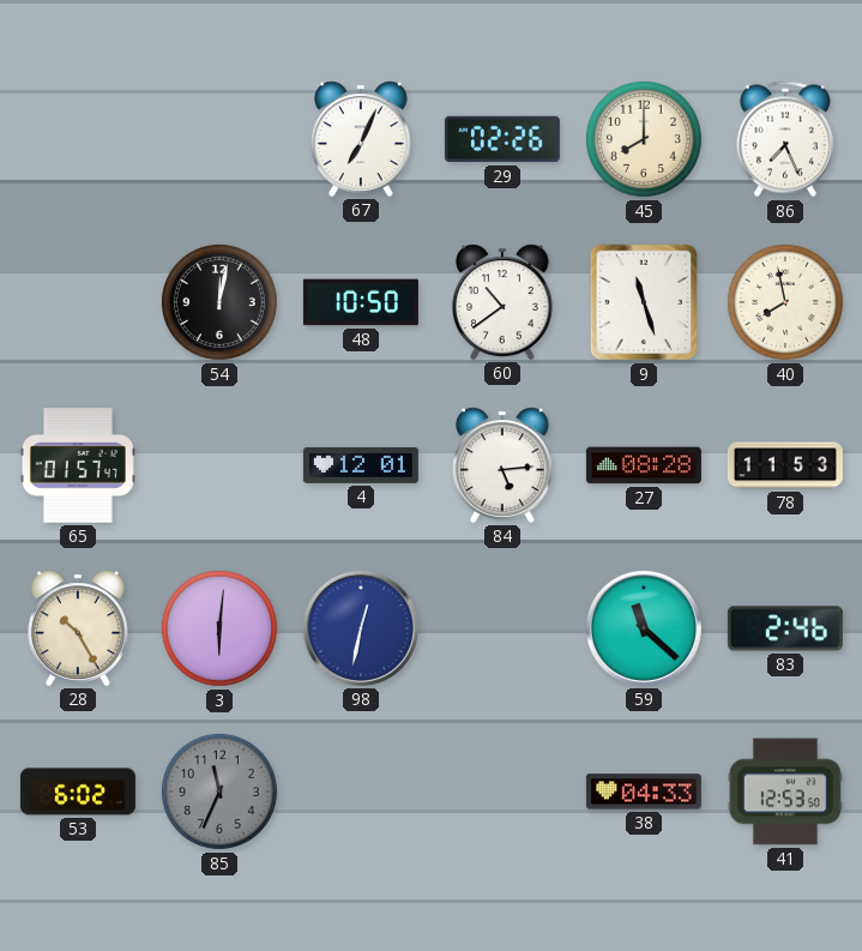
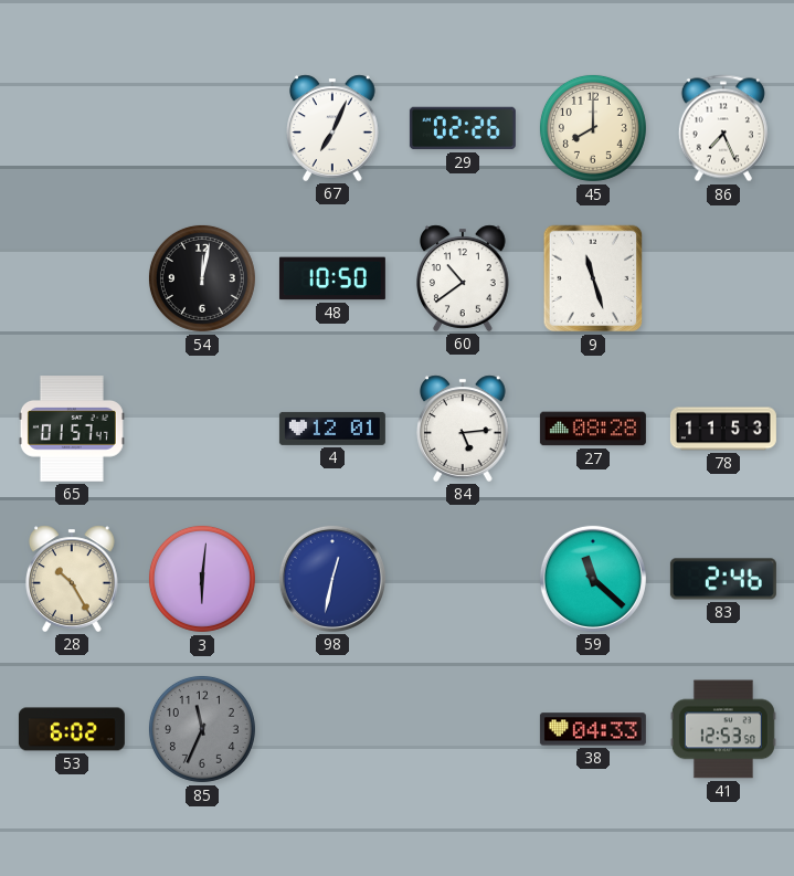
40: 7:58 -> none (785, 302)
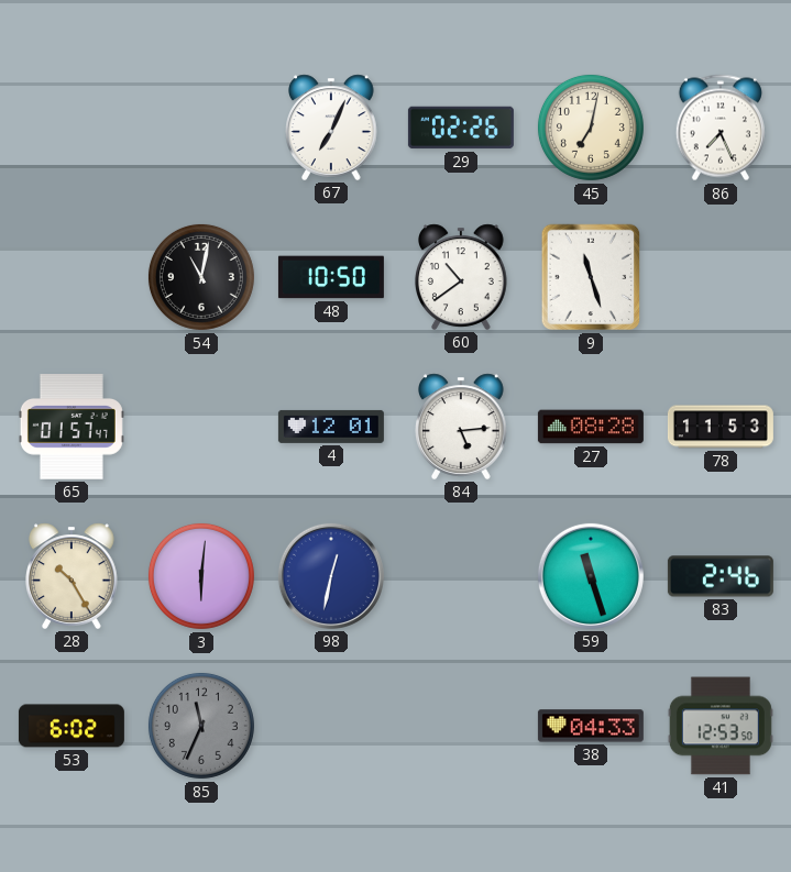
45: 8:00 -> 7:02 (591, 128)
54: 12:02 -> 11:02 (201, 277)
59: 11:22 -> 11:27 (591, 576)
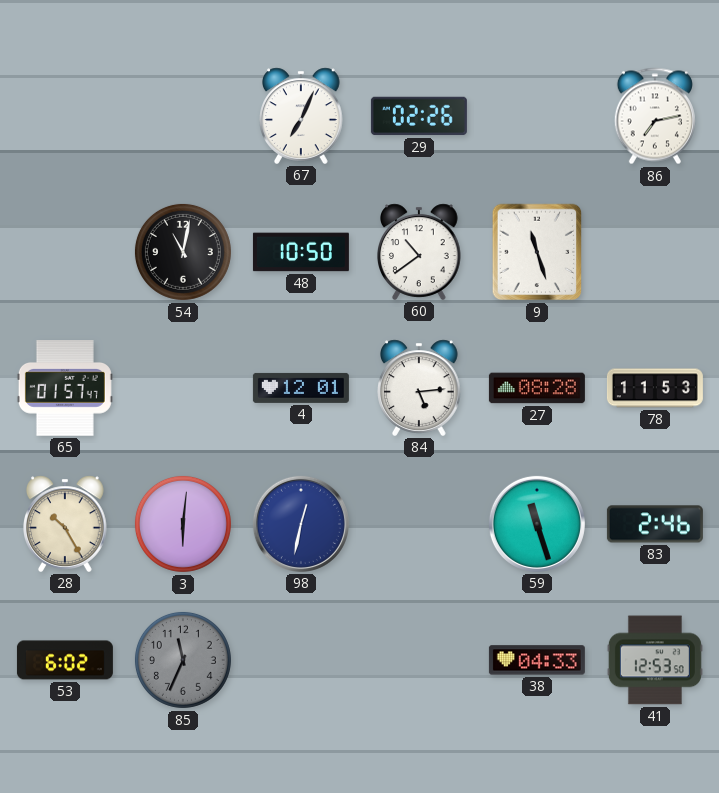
45: 7:02 -> none (591, 128)
86: 7:26 -> 7:13 (655, 116)
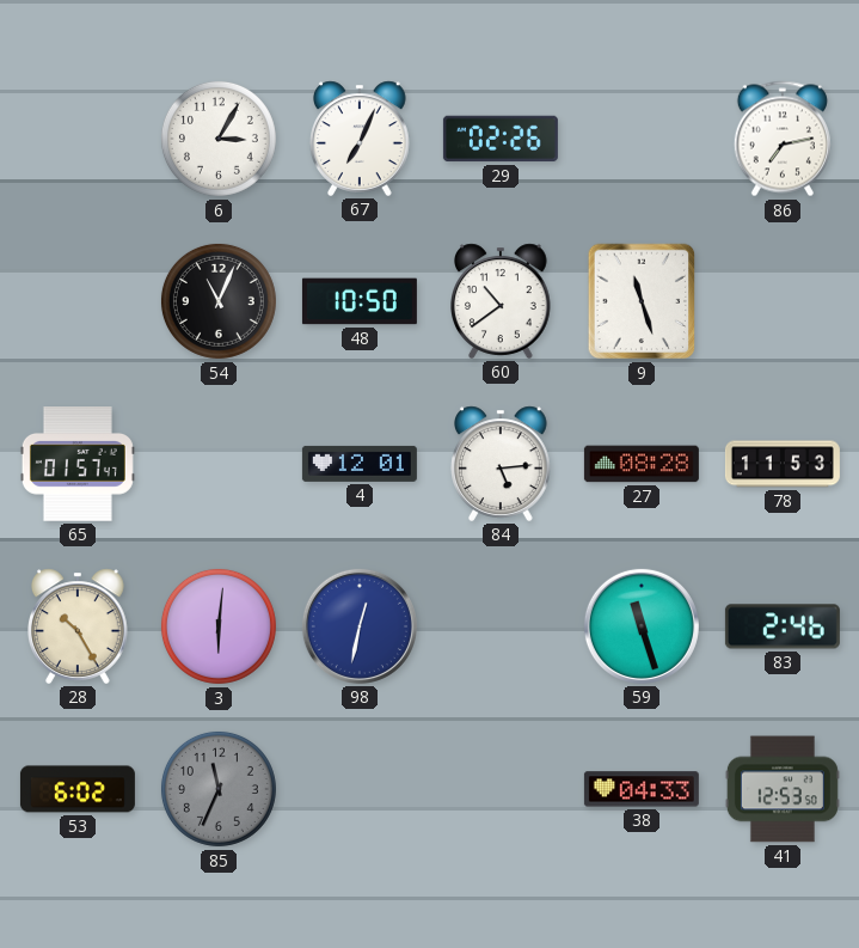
6: none -> 3:05 (219, 139)
54: 11:02 -> 11:04 (219, 301)
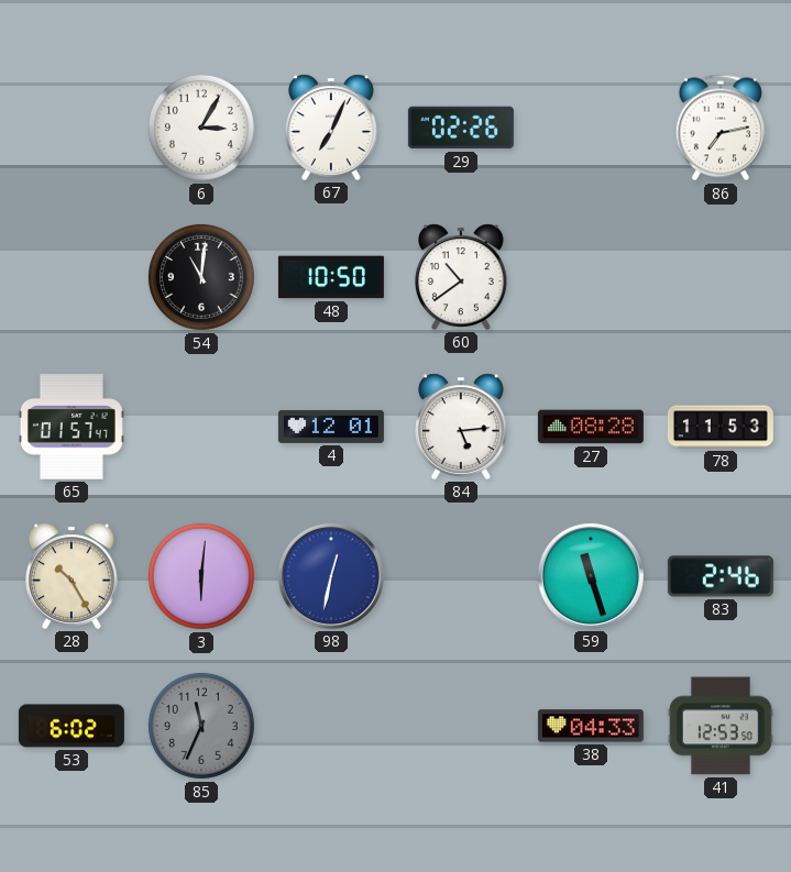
54: 11:04 -> 11:01 (201, 277)
9: 11:27 -> none (642, 301)
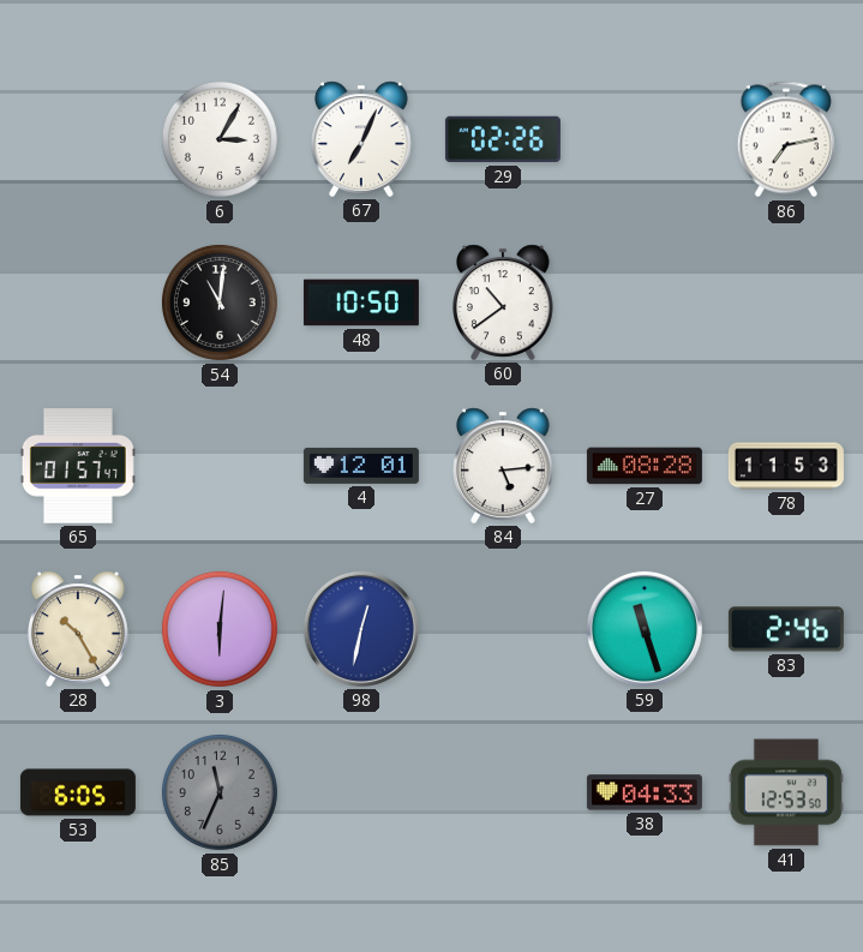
53: 6:02 -> 6:05 (78, 792)
